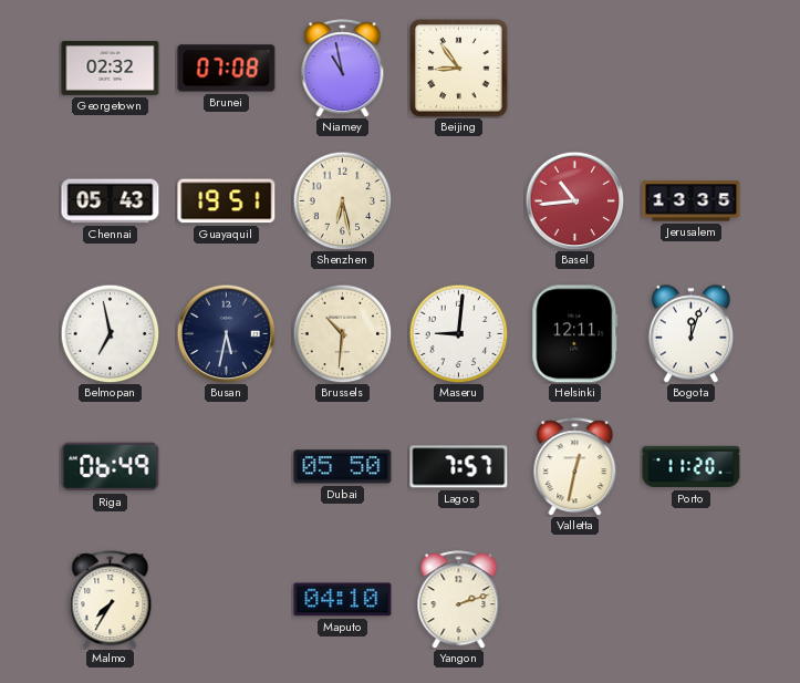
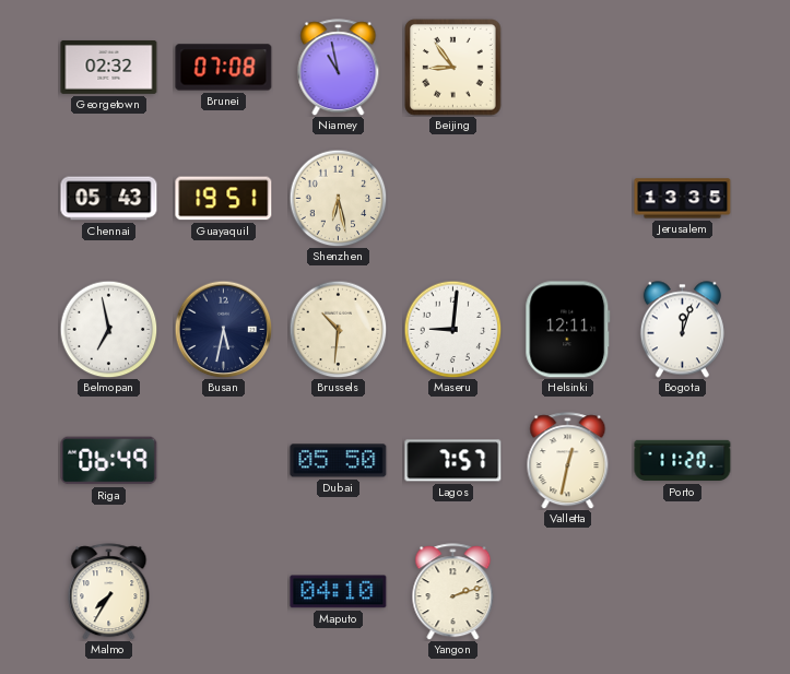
Basel: 10:44 -> none (574, 200)
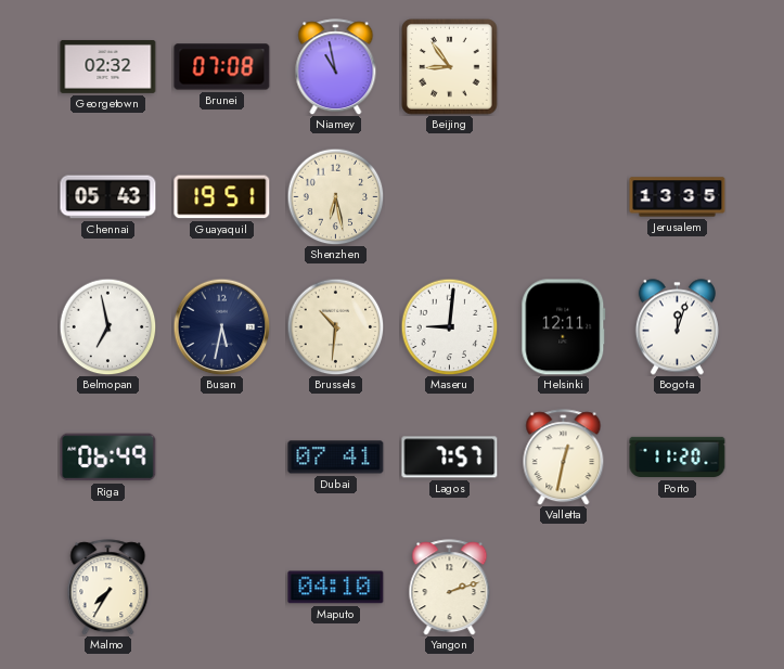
Dubai: 05:50 -> 07:41 (336, 458)
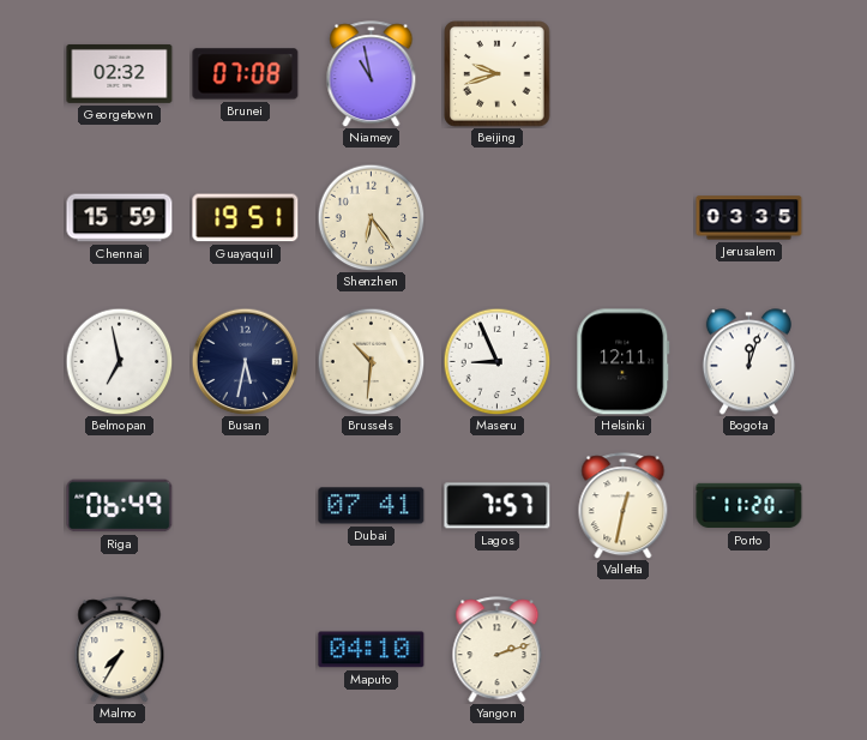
Beijing: 8:54 -> 9:42 (498, 74)
Chennai: 05:43 -> 15:59 (120, 218)
Shenzhen: 6:28 -> 6:24 (371, 217)
Jerusalem: 13:35 -> 03:35 (749, 218)
Maseru: 9:01 -> 8:56 (496, 361)
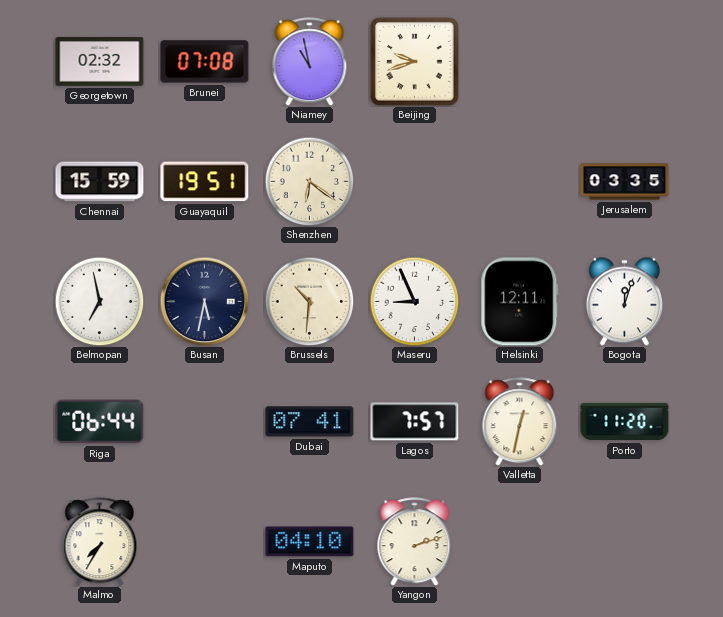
Shenzhen: 6:24 -> 6:21 (309, 181)
Riga: 06:49 -> 06:44 (100, 422)
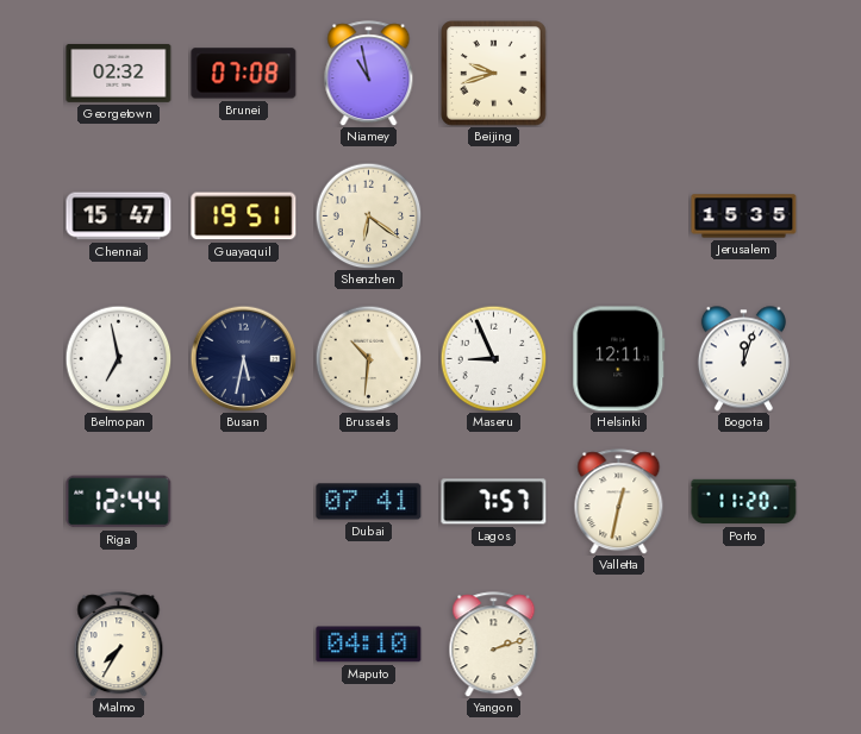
Chennai: 15:59 -> 15:47 (119, 217)
Jerusalem: 03:35 -> 15:35 (744, 217)
Riga: 06:44 -> 12:44 (119, 502)
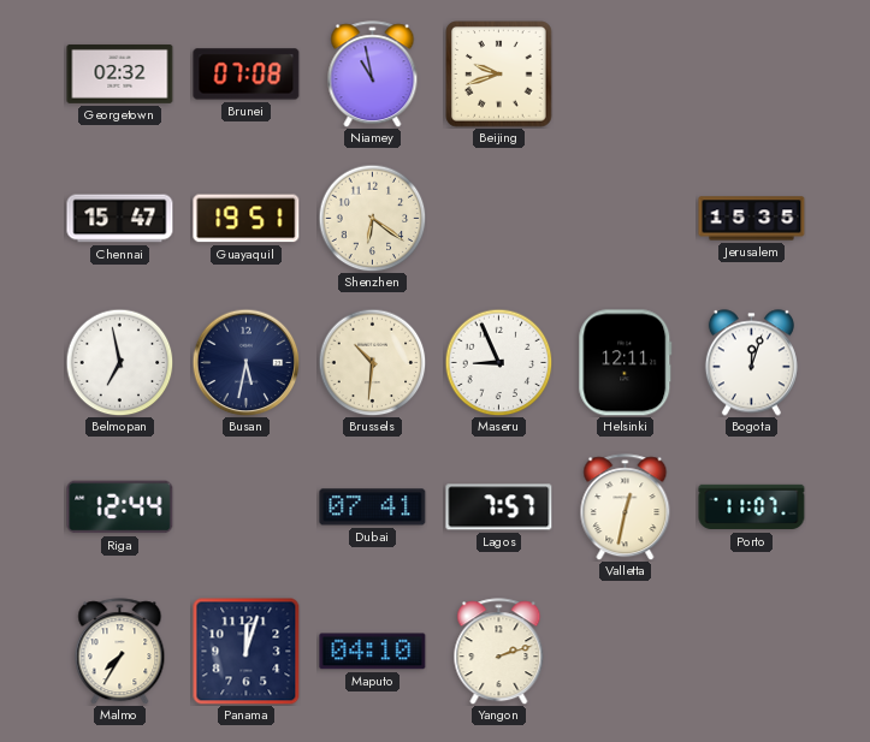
Porto: 11:20 -> 11:07 (752, 507)
Panama: none -> 12:03 (245, 651)
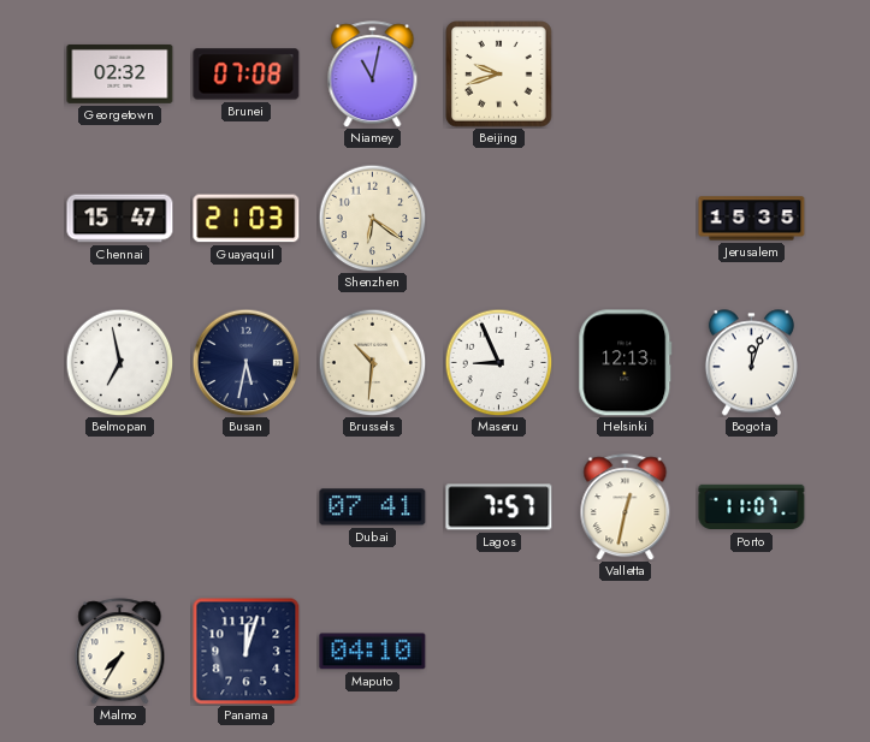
Niamey: 10:58 -> 11:02 (373, 75)
Guayaquil: 19:51 -> 21:03 (247, 219)
Helsinki: 12:11 -> 12:13 (626, 363)
Riga: 12:44 -> none (120, 507)
Yangon: 2:12 -> none (499, 652)
